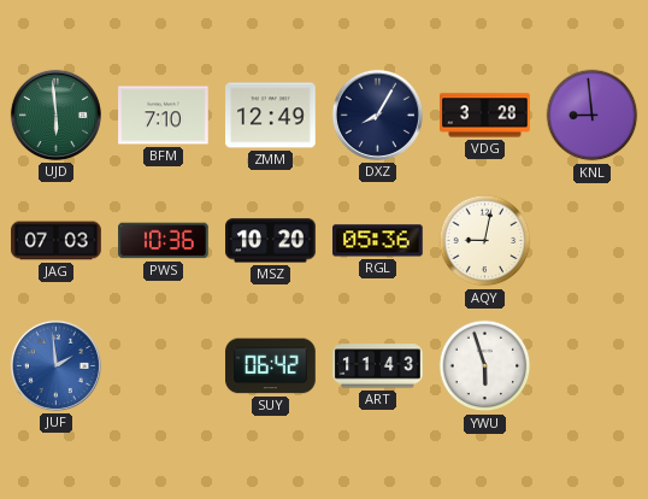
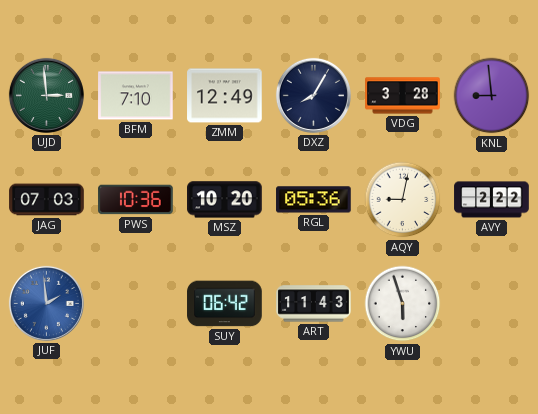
UJD: 5:59 -> 2:59 (46, 95)
AVY: none -> 2:22 (492, 200)
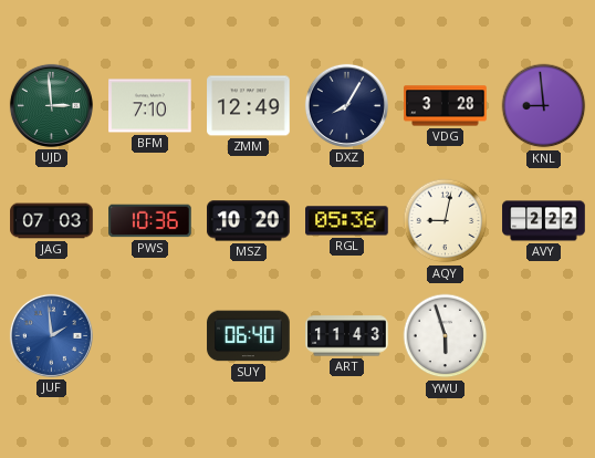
SUY: 06:42 -> 06:40 (249, 336)
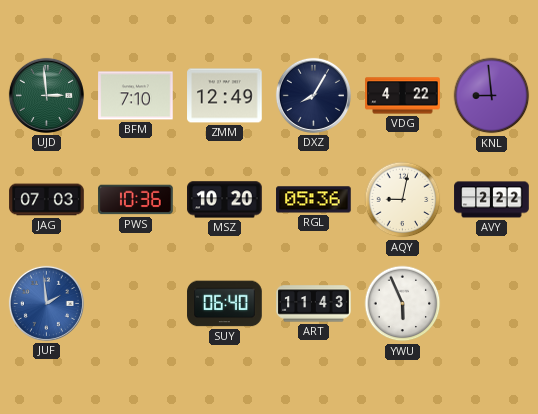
VDG: 3:28 -> 4:22 (403, 96)
YWU: 5:57 -> 5:56 (403, 304)
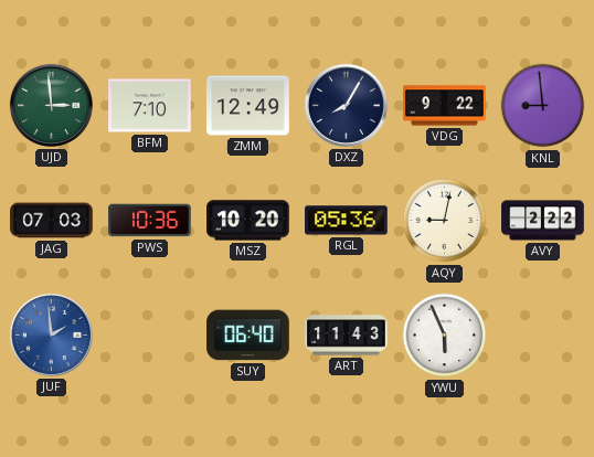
VDG: 4:22 -> 9:22 (445, 106)
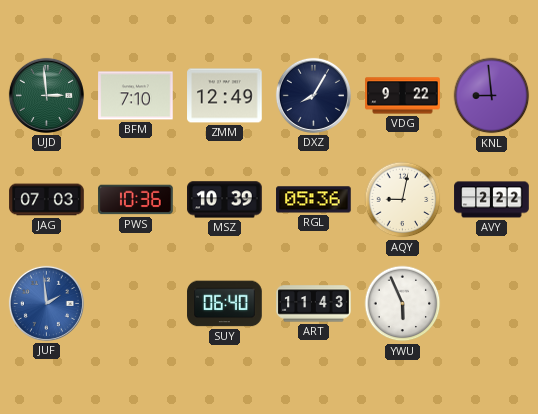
MSZ: 10:20 -> 10:39 (225, 200)
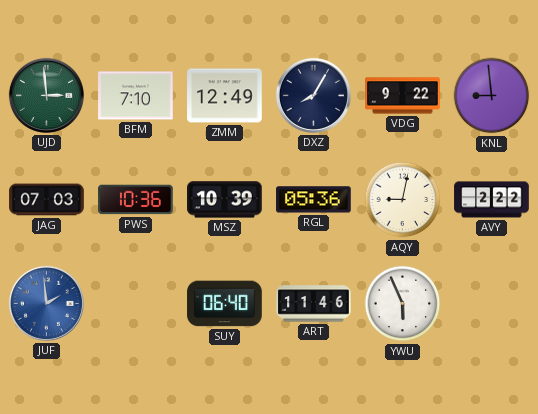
ART: 11:43 -> 11:46 (314, 304)
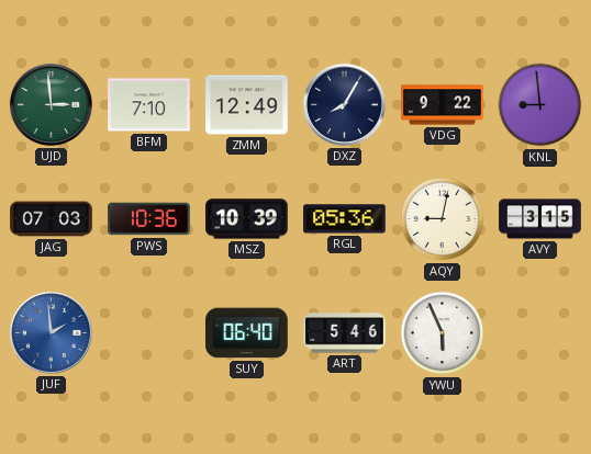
AVY: 2:22 -> 3:15 (540, 219)
ART: 11:46 -> 5:46 (345, 333)
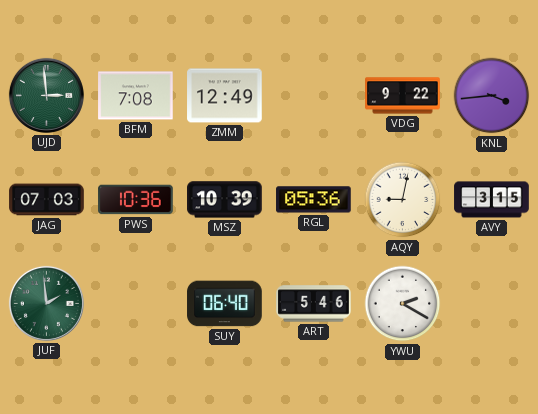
BFM: 7:10 -> 7:08 (136, 96)
DXZ: 8:05 -> none (344, 104)
KNL: 8:59 -> 3:44 (492, 96)
JUF dial: blue -> green (46, 303)
YWU: 5:56 -> 2:20 (403, 304)
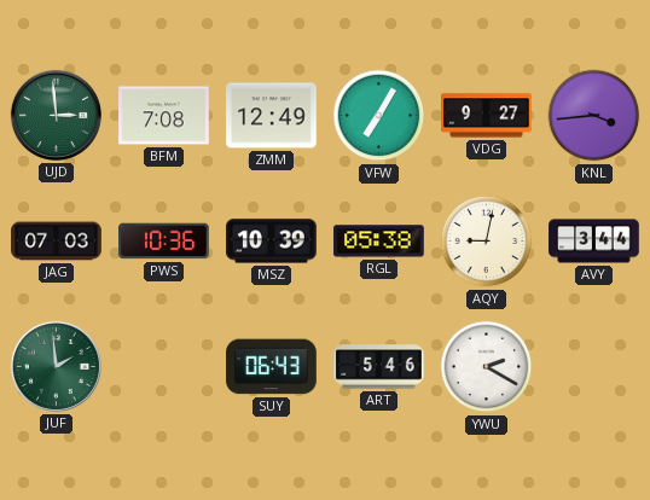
VFW: none -> 7:05 (379, 116)
VDG: 9:22 -> 9:27 (487, 116)
RGL: 05:36 -> 05:38 (379, 242)
AVY: 3:15 -> 3:44 (594, 242)
SUY: 06:40 -> 06:43 (272, 367)
